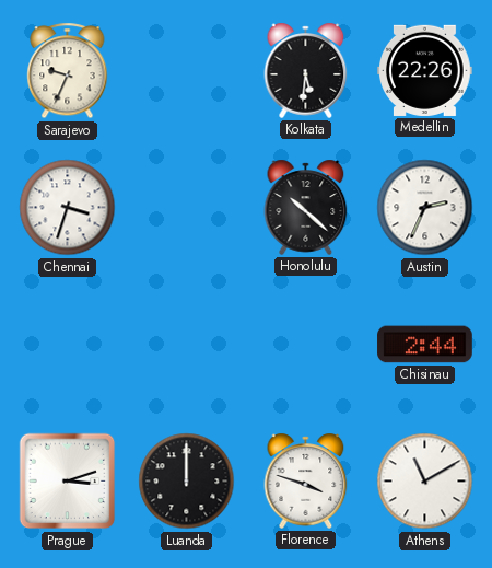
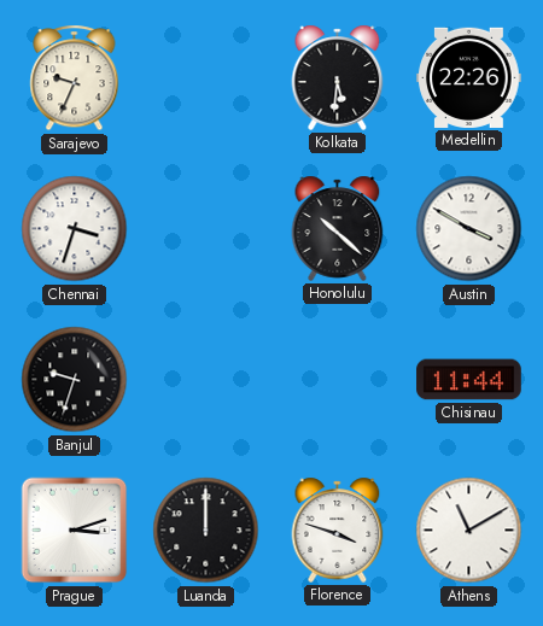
Austin: 2:34 -> 3:50 (469, 229)
Banjul: none -> 9:33 (75, 380)
Chisinau: 2:44 -> 11:44 (469, 380)
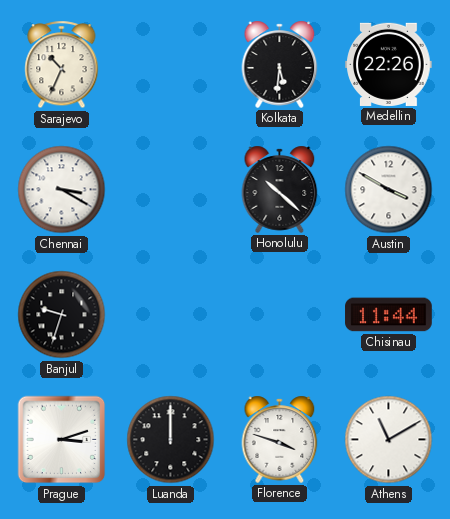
Sarajevo: 9:34 -> 10:34 (62, 65)
Chennai: 3:33 -> 3:20 (62, 190)
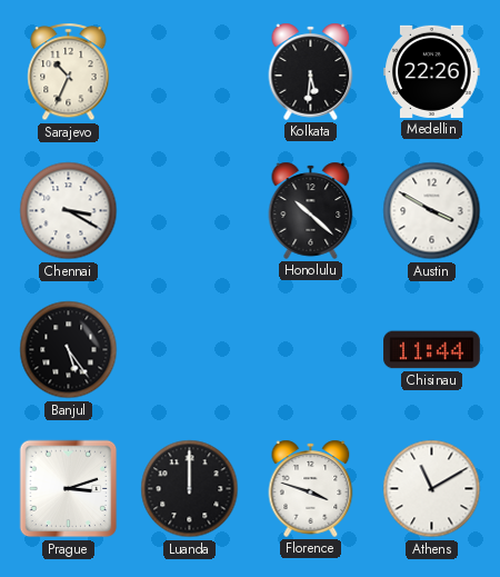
Banjul: 9:33 -> 5:24 (69, 350)
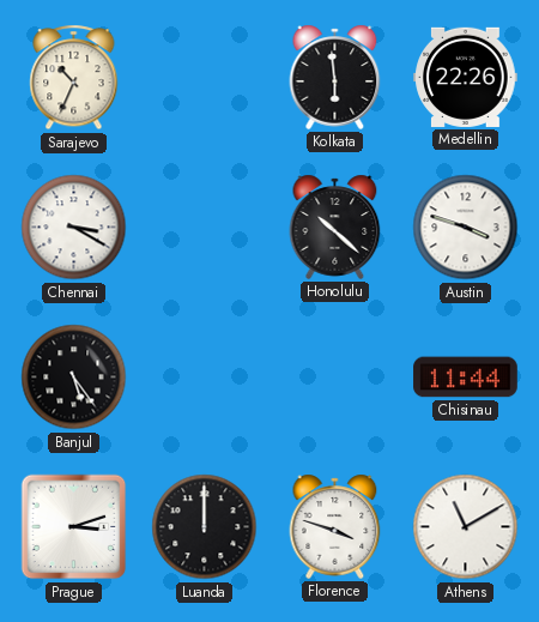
Kolkata: 5:31 -> 5:59 (335, 77)
Austin: 3:50 -> 3:48 (466, 228)
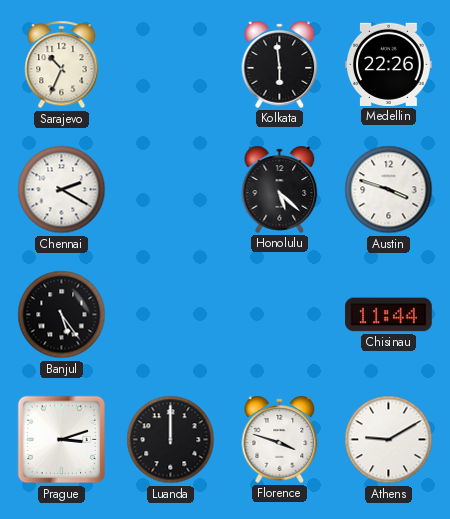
Chennai: 3:20 -> 2:20 (62, 190)
Honolulu: 10:22 -> 5:22 (280, 189)
Athens: 11:10 -> 9:10 (389, 440)
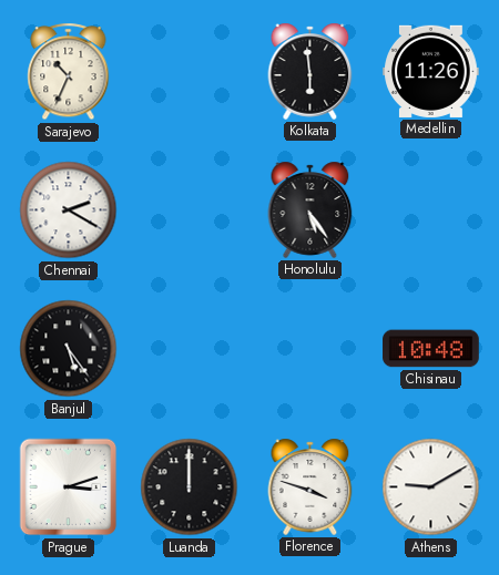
Medellin: 22:26 -> 11:26 (431, 71)
Honolulu: 5:22 -> 5:24 (310, 209)
Austin: 3:48 -> none (389, 190)
Chisinau: 11:44 -> 10:48 (431, 349)
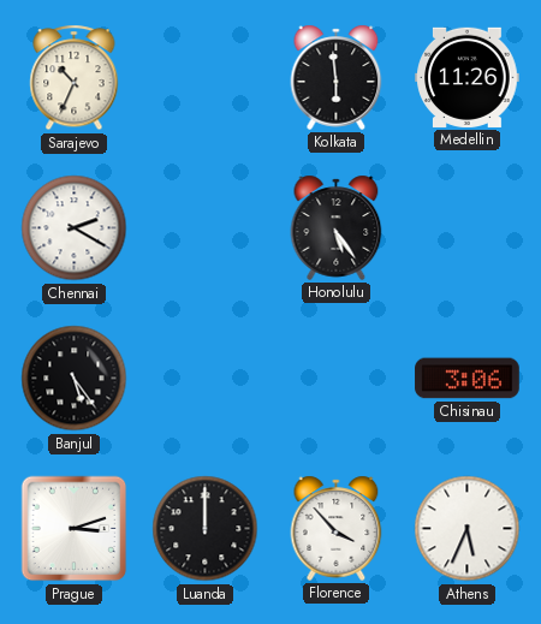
Chisinau: 10:48 -> 3:06 (468, 379)
Florence: 3:48 -> 3:53 (337, 528)
Athens: 9:10 -> 5:34 (468, 529)
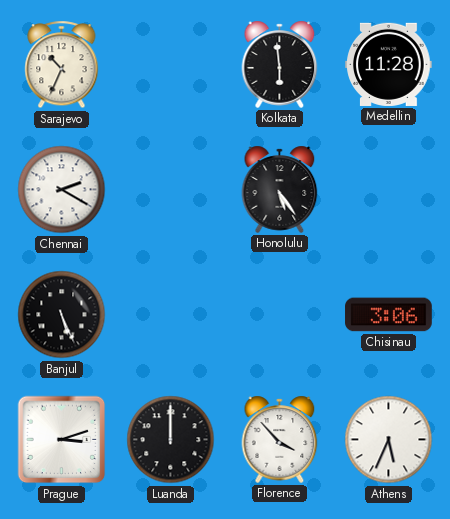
Medellin: 11:26 -> 11:28 (389, 64)
Banjul: 5:24 -> 5:26 (62, 315)
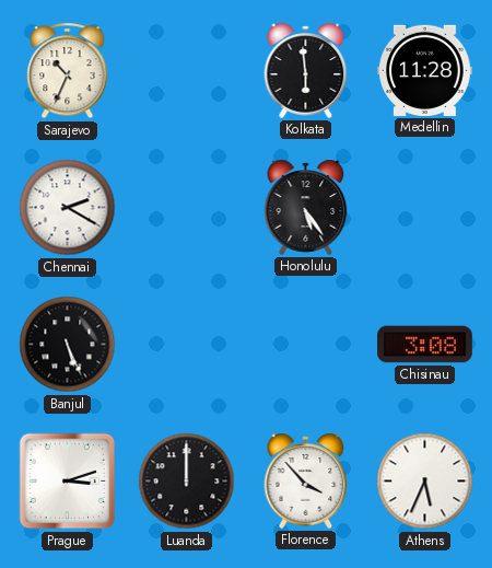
Chisinau: 3:06 -> 3:08 (425, 345)
